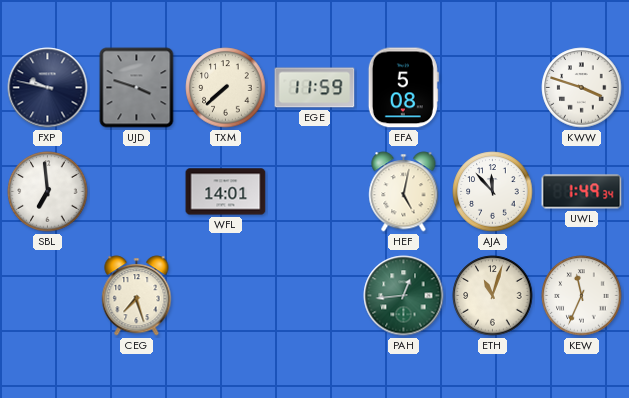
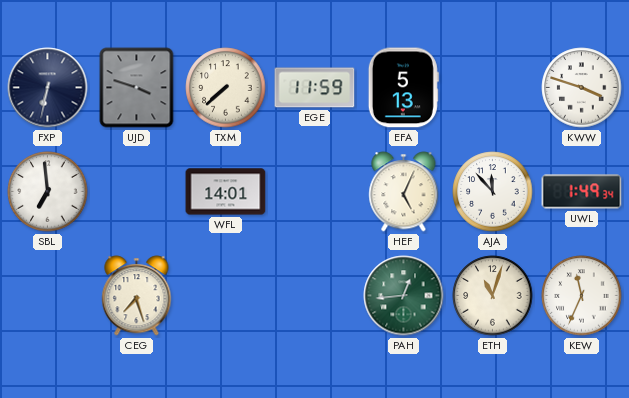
FXP: 9:47 -> 6:32 (48, 88)
EFA: 5:08 -> 5:13 (403, 88)
HEF: 5:02 -> 5:04 (404, 192)
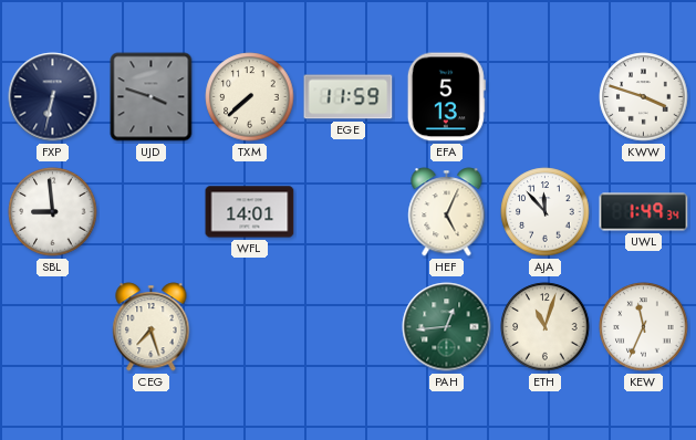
SBL: 6:59 -> 8:59 (53, 212)
